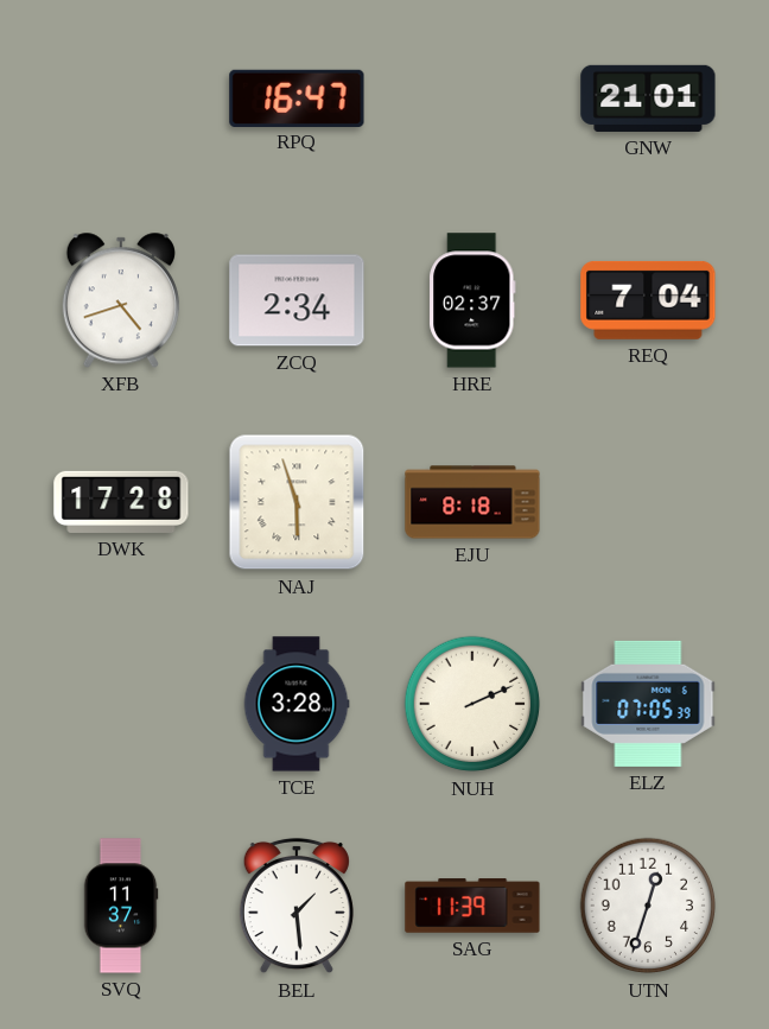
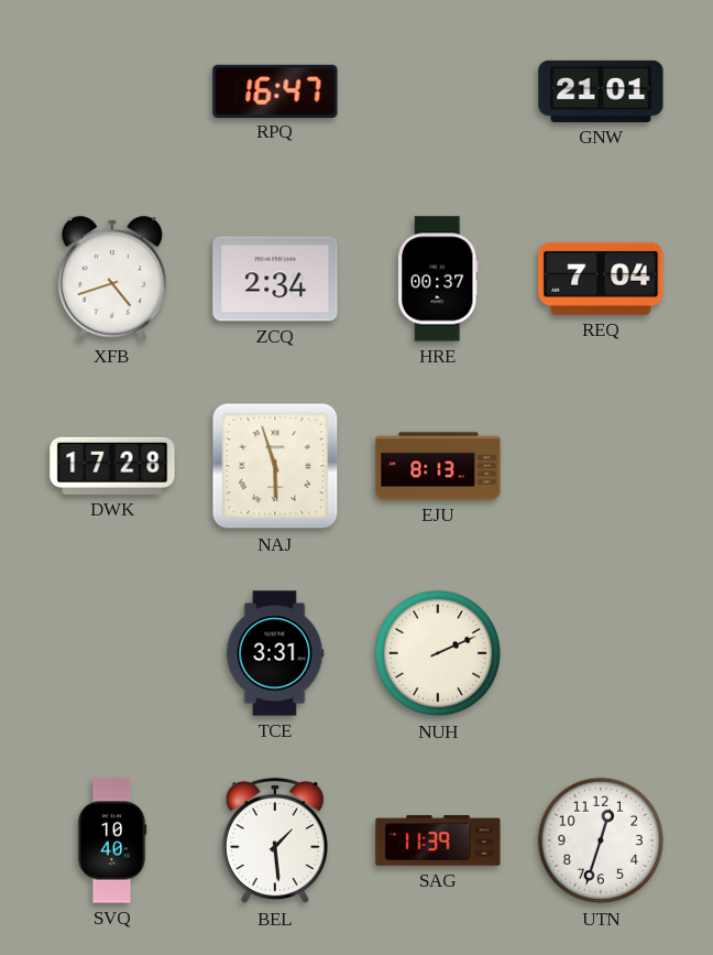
HRE: 02:37 -> 00:37 (438, 279)
EJU: 8:18 -> 8:13 (438, 466)
TCE: 3:28 -> 3:31 (275, 653)
ELZ: 07:05 -> none (648, 704)
SVQ: 11:37 -> 10:40 (112, 840)
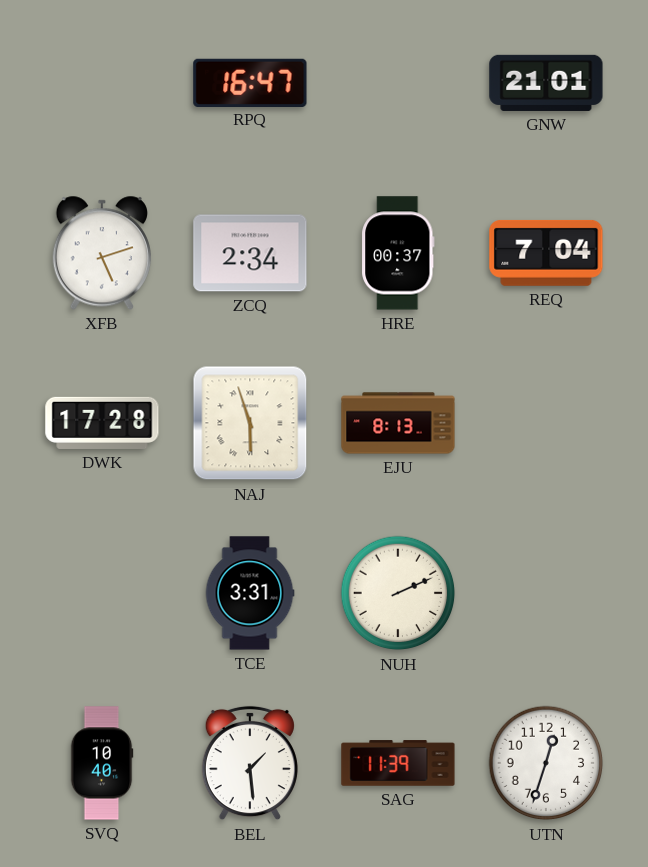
XFB: 4:42 -> 5:12 (102, 253)
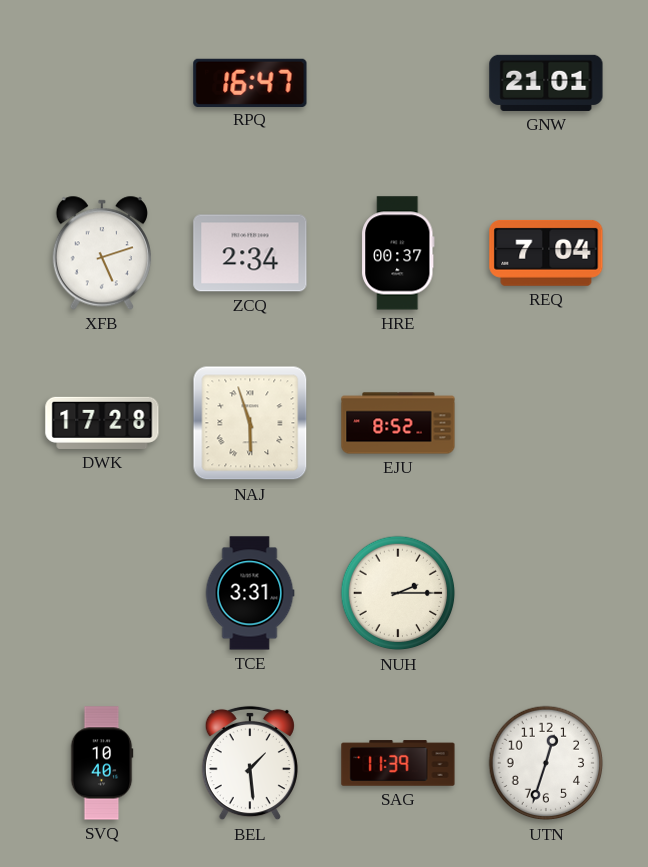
EJU: 8:13 -> 8:52 (398, 423)
NUH: 2:11 -> 2:15 (398, 593)
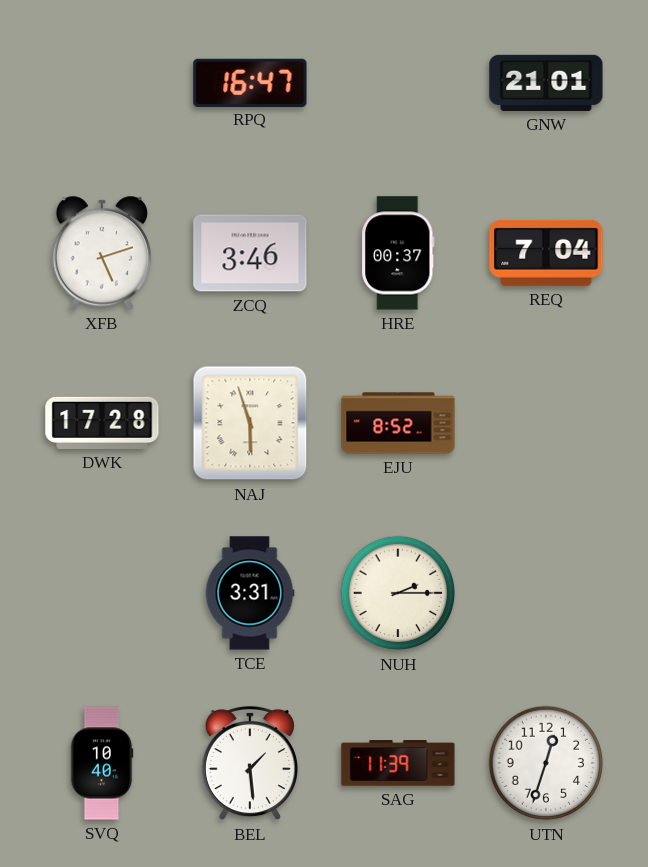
ZCQ: 2:34 -> 3:46 (250, 253)
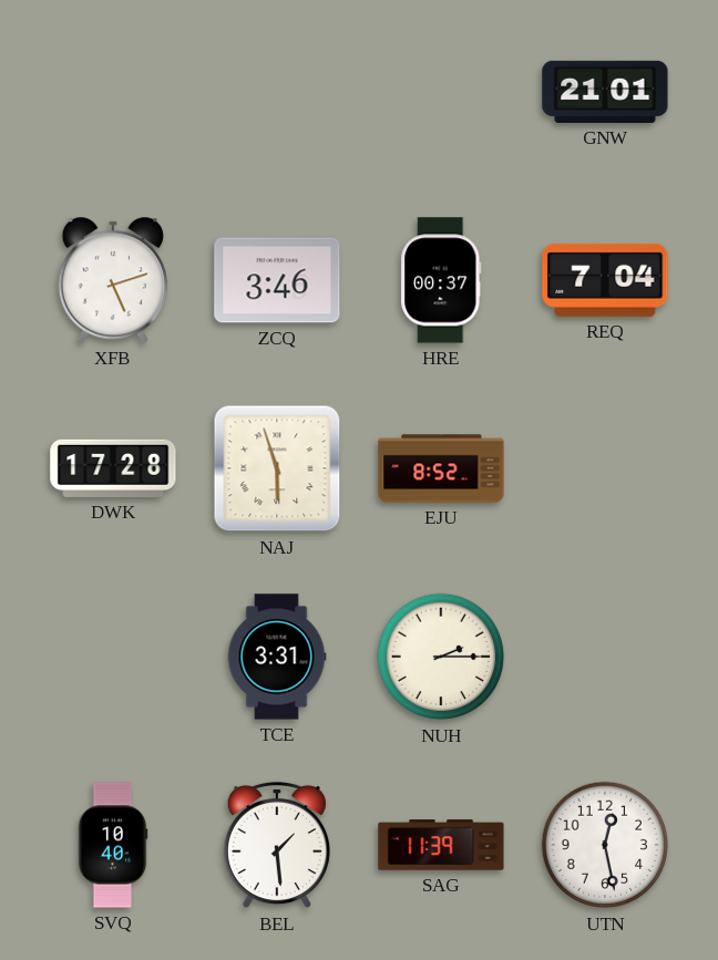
RPQ: 16:47 -> none (250, 82)
UTN: 12:33 -> 12:28 (605, 845)
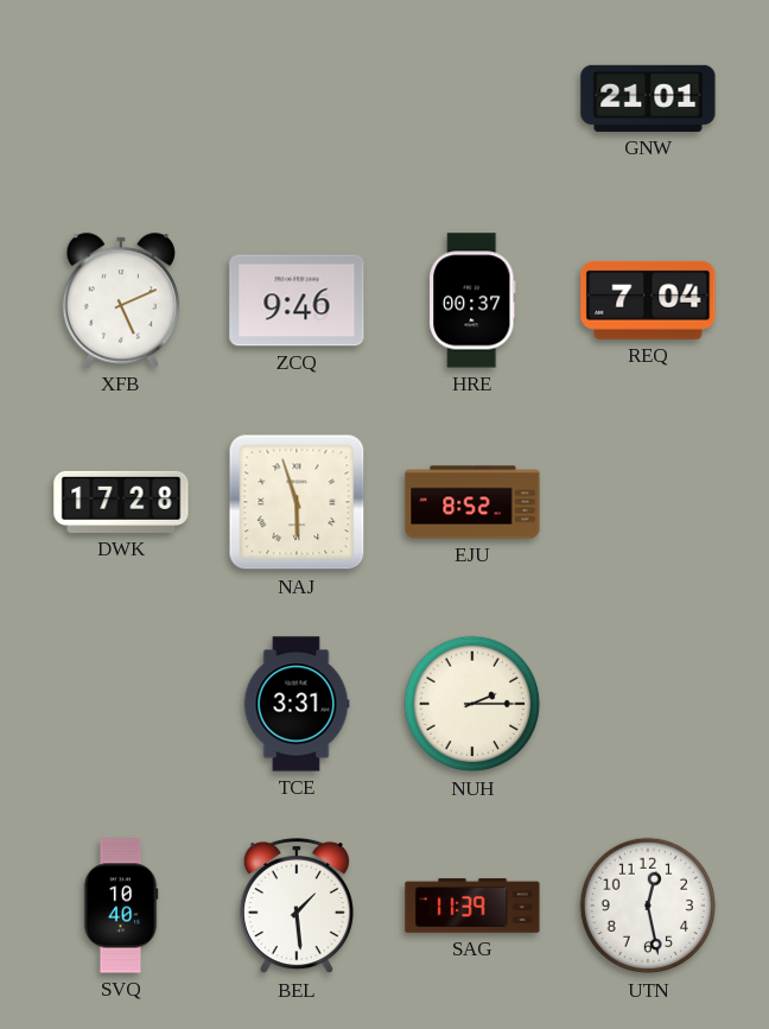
XFB: 5:12 -> 5:11 (121, 300)
ZCQ: 3:46 -> 9:46 (297, 300)
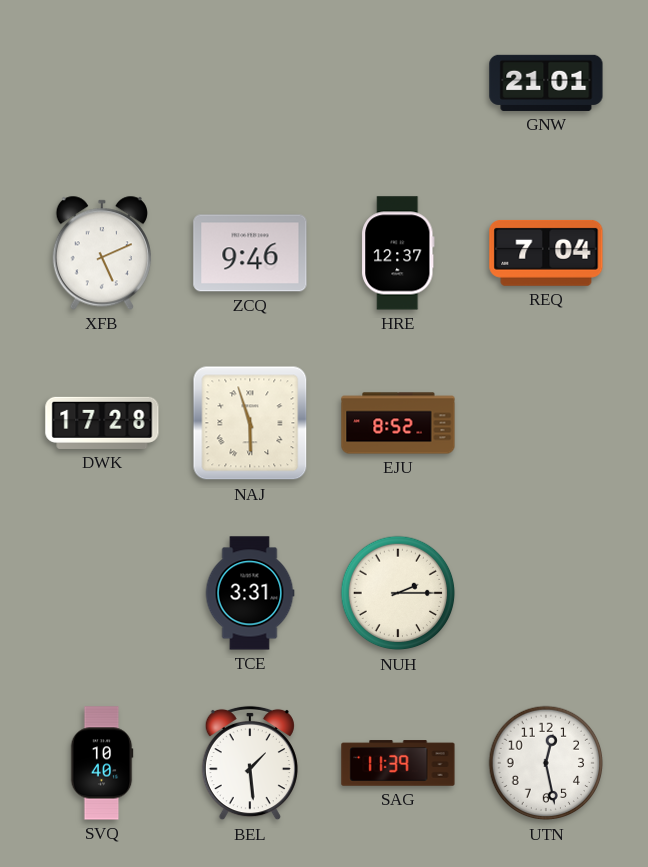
HRE: 00:37 -> 12:37 (398, 253)
